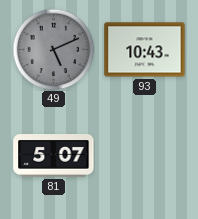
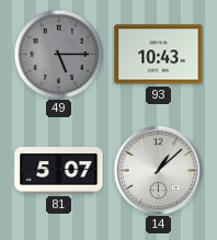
49: 5:11 -> 5:15 (58, 54)
14: none -> 1:08 (158, 170)
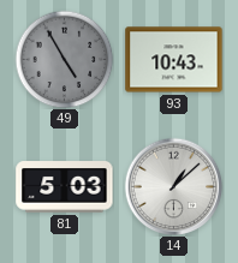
49: 5:15 -> 4:55 (64, 59)
81: 5:07 -> 5:03 (65, 187)
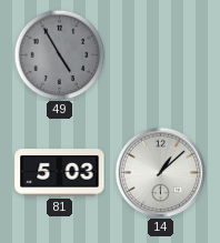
93: 10:43 -> none (174, 60)
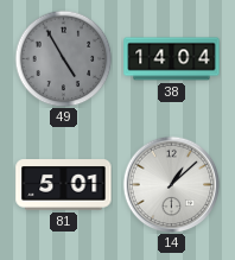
38: none -> 14:04 (172, 59)
81: 5:03 -> 5:01 (64, 185)
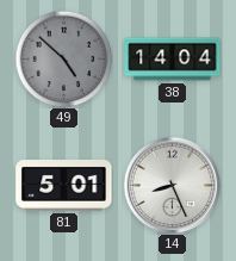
49: 4:55 -> 4:52 (63, 58)
14: 1:08 -> 8:26 (172, 185)
